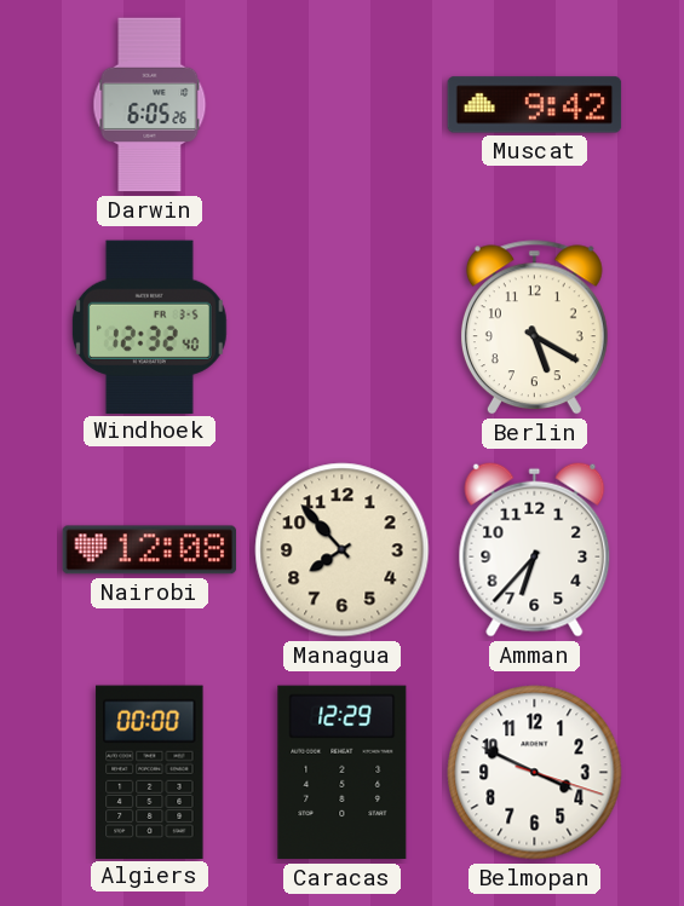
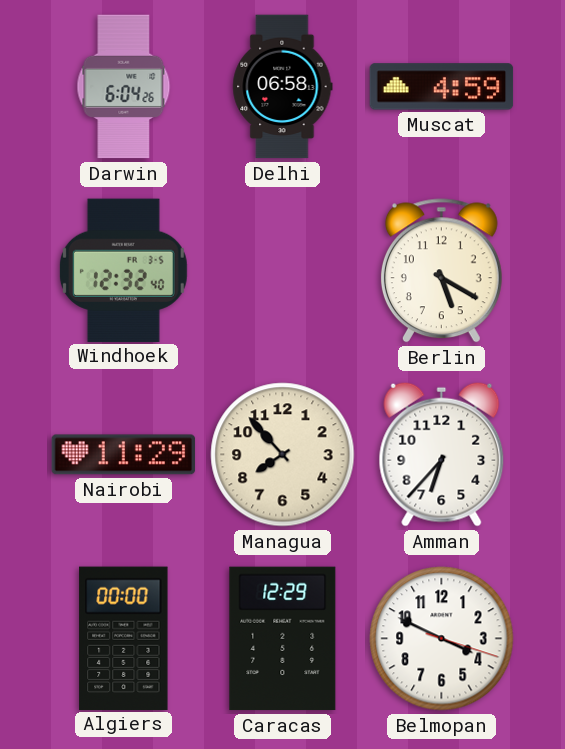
Darwin: 6:05 -> 6:04 (124, 87)
Delhi: none -> 06:58 (283, 87)
Muscat: 9:42 -> 4:59 (442, 87)
Nairobi: 12:08 -> 11:29 (124, 455)
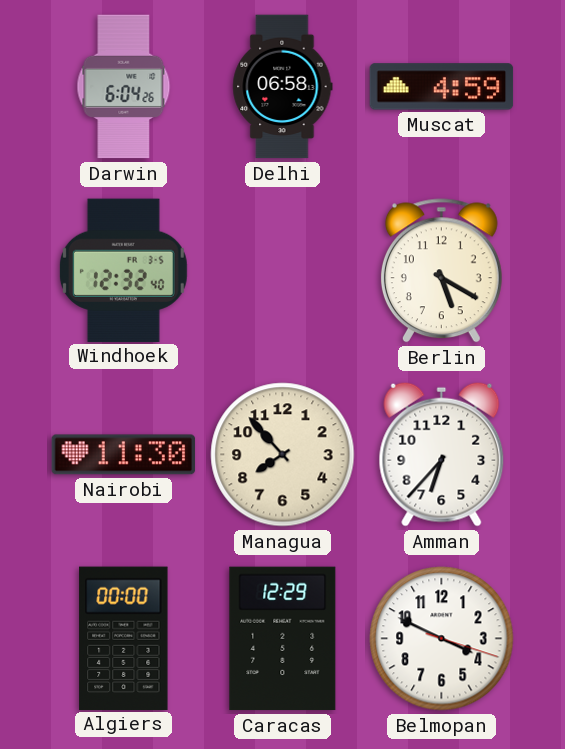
Nairobi: 11:29 -> 11:30 (124, 455)
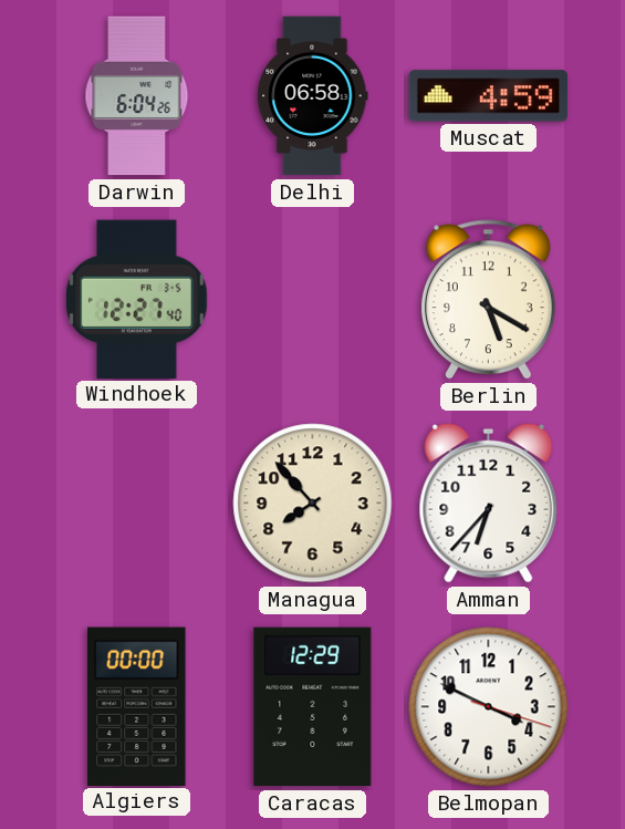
Windhoek: 12:32 -> 12:27 (136, 299)
Nairobi: 11:30 -> none (124, 455)
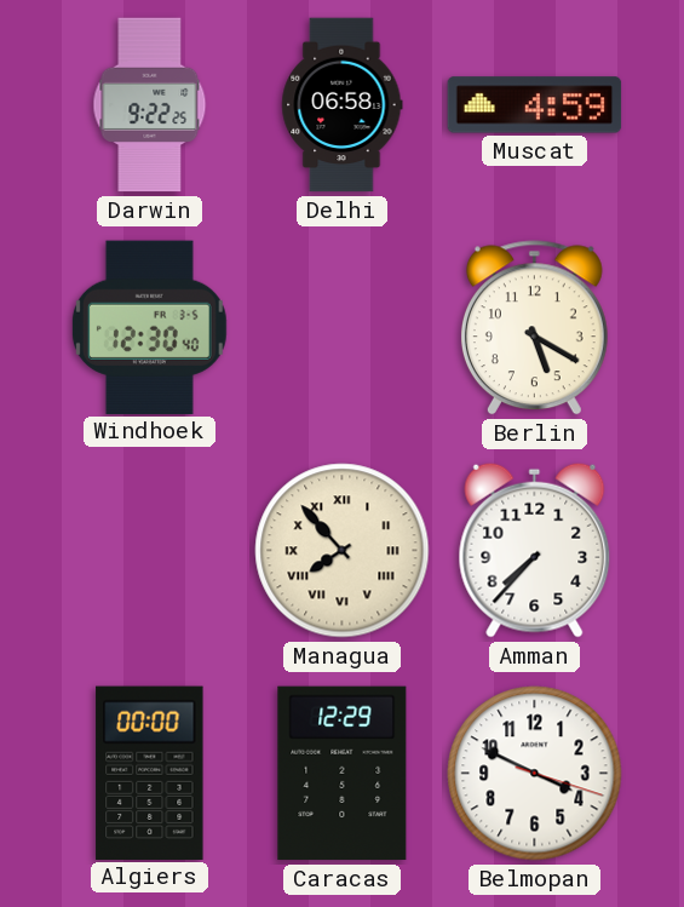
Darwin: 6:04 -> 9:22 (150, 105)
Windhoek: 12:27 -> 12:30 (149, 327)
Managua numerals: Arabic -> Roman (343, 551)
Amman: 6:37 -> 7:37 (535, 550)
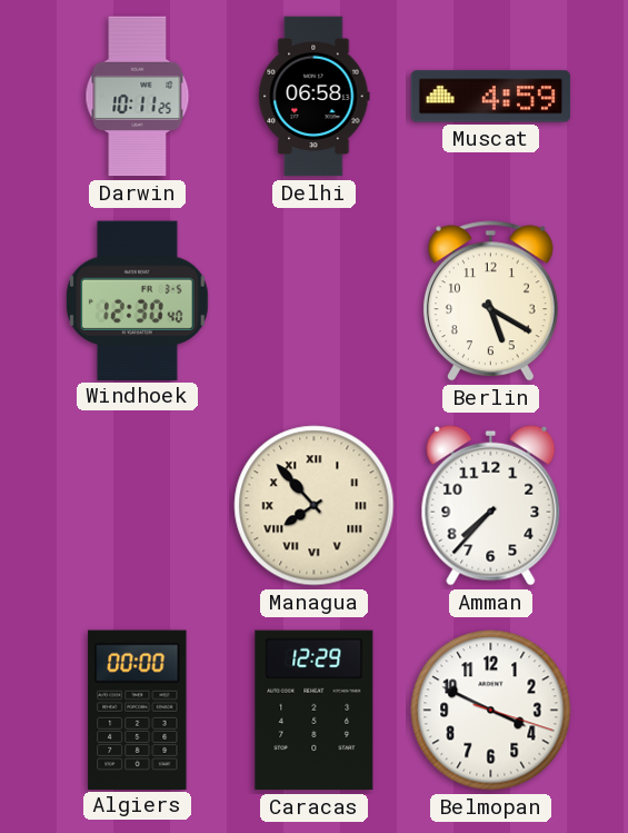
Darwin: 9:22 -> 10:11 (138, 97)
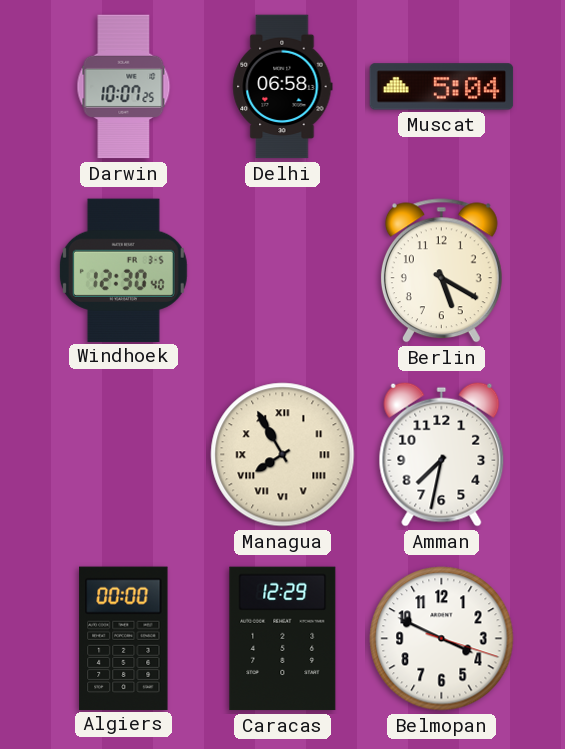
Darwin: 10:11 -> 10:07 (124, 87)
Muscat: 4:59 -> 5:04 (442, 87)
Managua: 7:53 -> 7:55 (283, 455)
Amman: 7:37 -> 7:32 (442, 454)
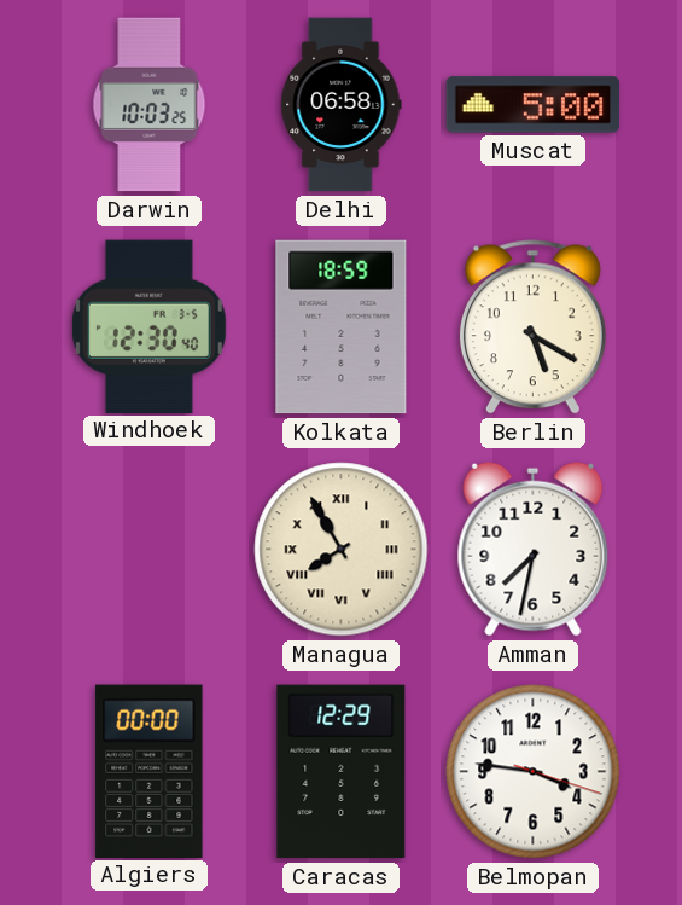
Darwin: 10:07 -> 10:03 (150, 105)
Muscat: 5:04 -> 5:00 (534, 105)
Kolkata: none -> 18:59 (342, 327)
Belmopan: 3:49 -> 3:46 (534, 772)
